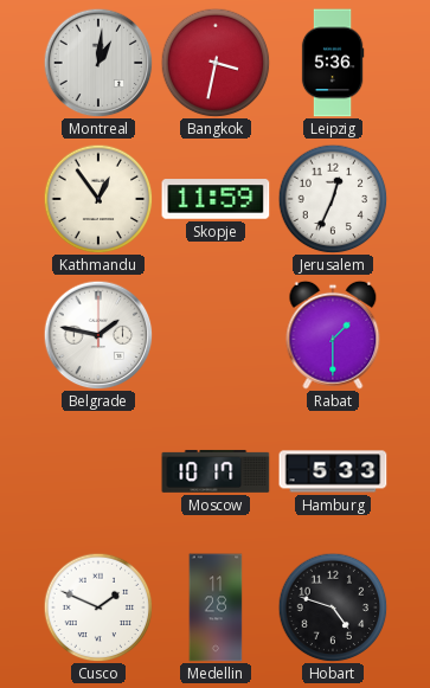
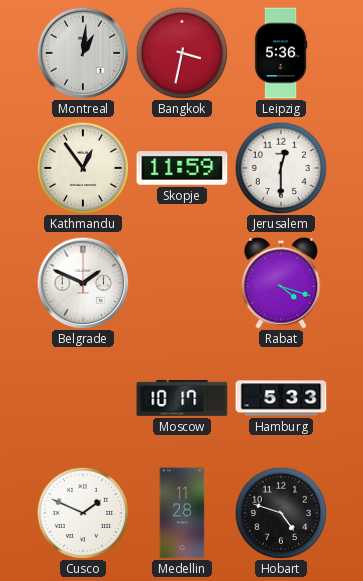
Jerusalem: 12:34 -> 12:30 (281, 168)
Belgrade: 1:47 -> 1:49 (83, 283)
Rabat: 1:30 -> 4:18 (281, 283)
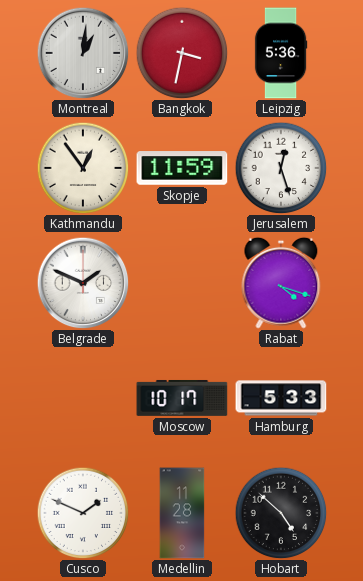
Jerusalem: 12:30 -> 12:27 (281, 168)
Hobart: 4:48 -> 4:52 (281, 513)
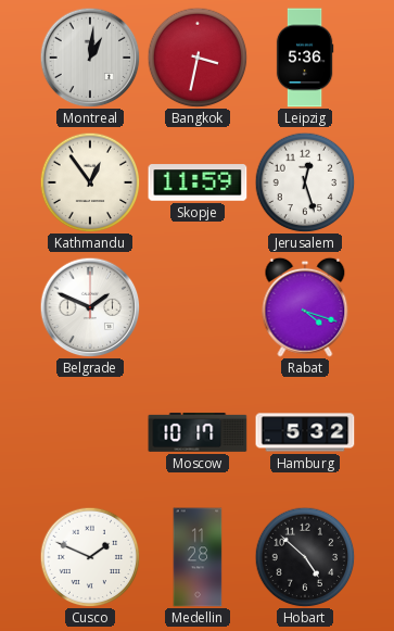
Hamburg: 5:33 -> 5:32 (305, 432)
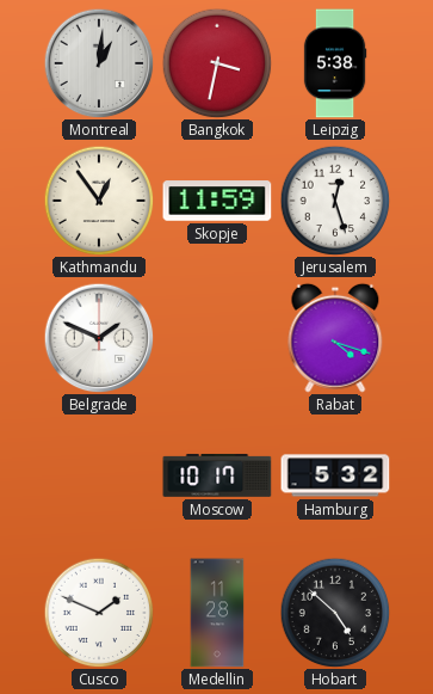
Leipzig: 5:36 -> 5:38 (335, 63)
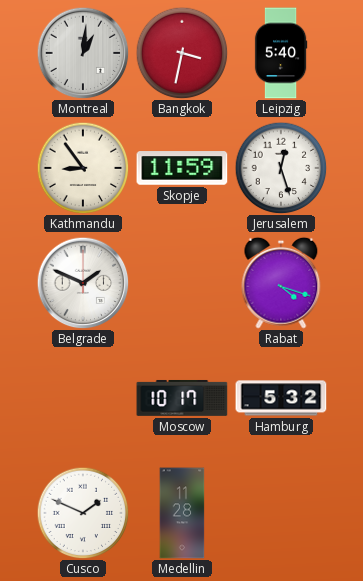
Leipzig: 5:38 -> 5:40 (281, 53)
Kathmandu: 12:54 -> 8:54 (83, 168)
Hobart: 4:52 -> none (335, 613)
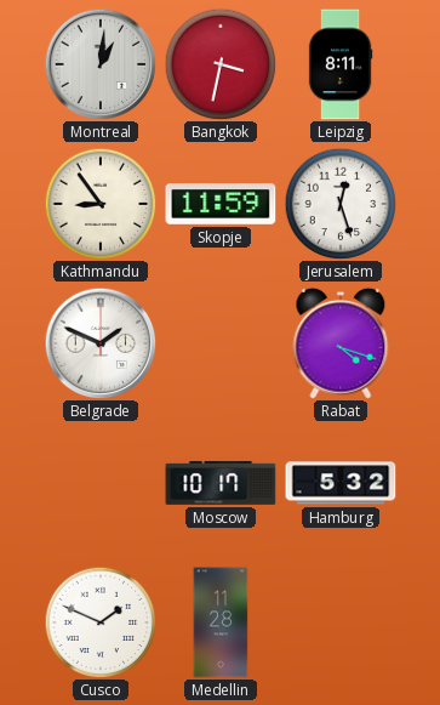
Leipzig: 5:40 -> 8:11 (341, 64)
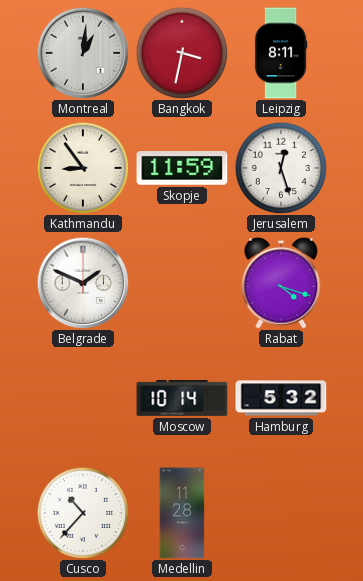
Moscow: 10:17 -> 10:14 (182, 398)
Cusco: 1:49 -> 10:37 (83, 513)
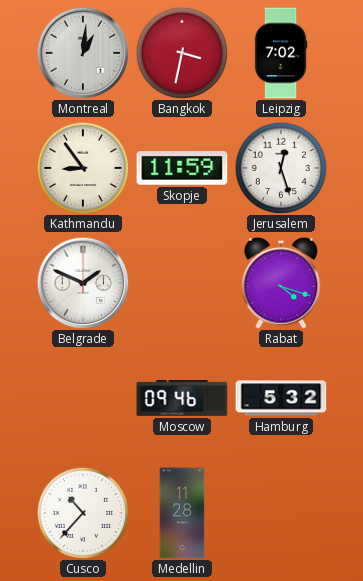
Leipzig: 8:11 -> 7:02 (281, 53)
Moscow: 10:14 -> 09:46 (182, 398)
